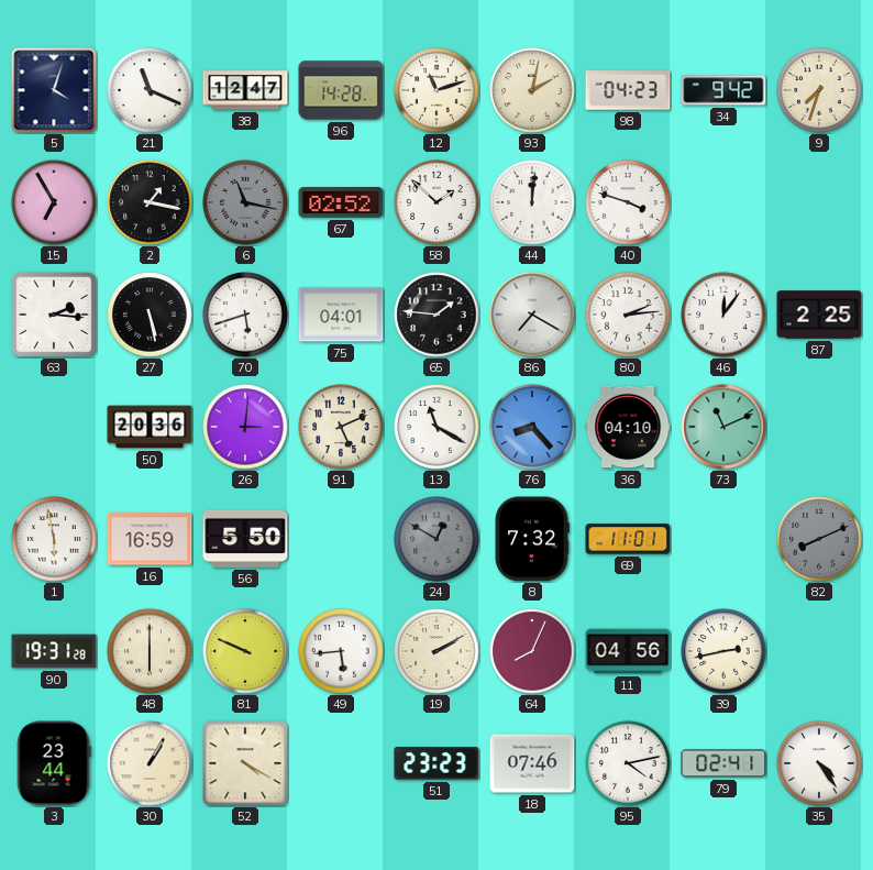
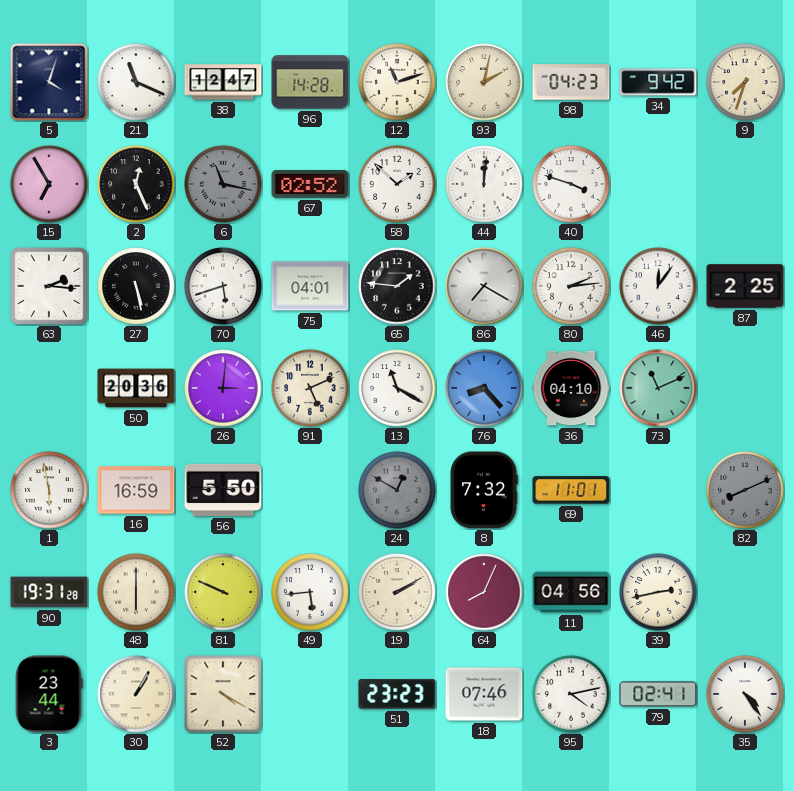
2: 1:17 -> 12:26 (136, 184)
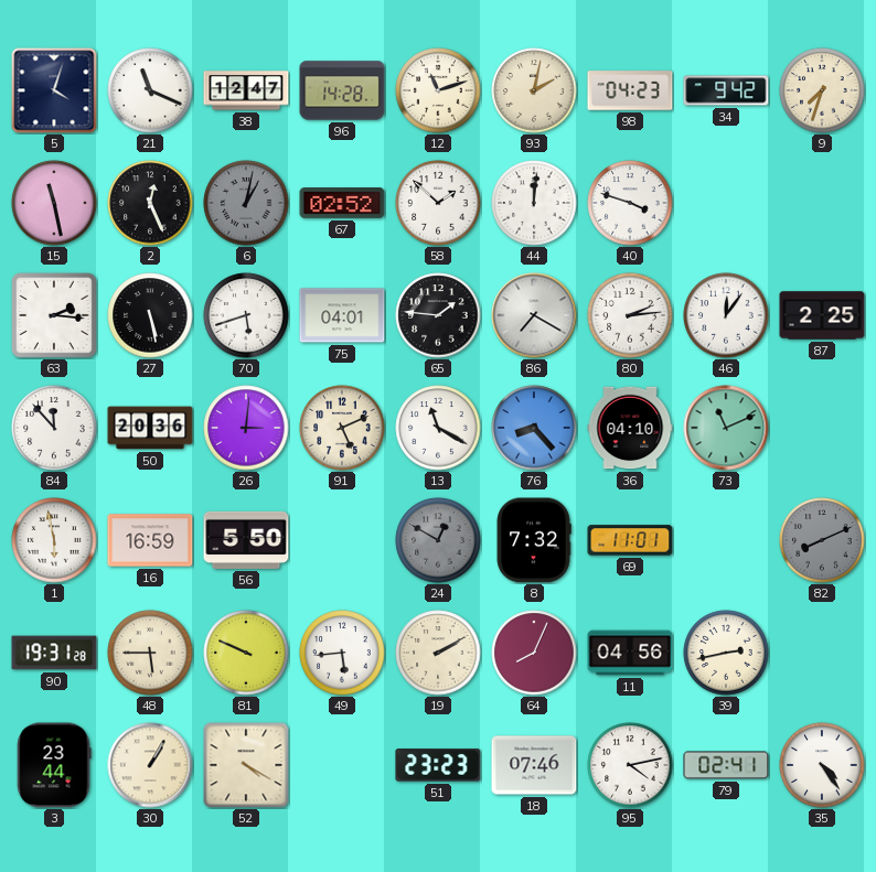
15: 6:55 -> 11:28 (54, 203)
6: 11:17 -> 1:02 (246, 203)
84: none -> 11:53 (54, 428)
48: 6:00 -> 5:45 (150, 653)
